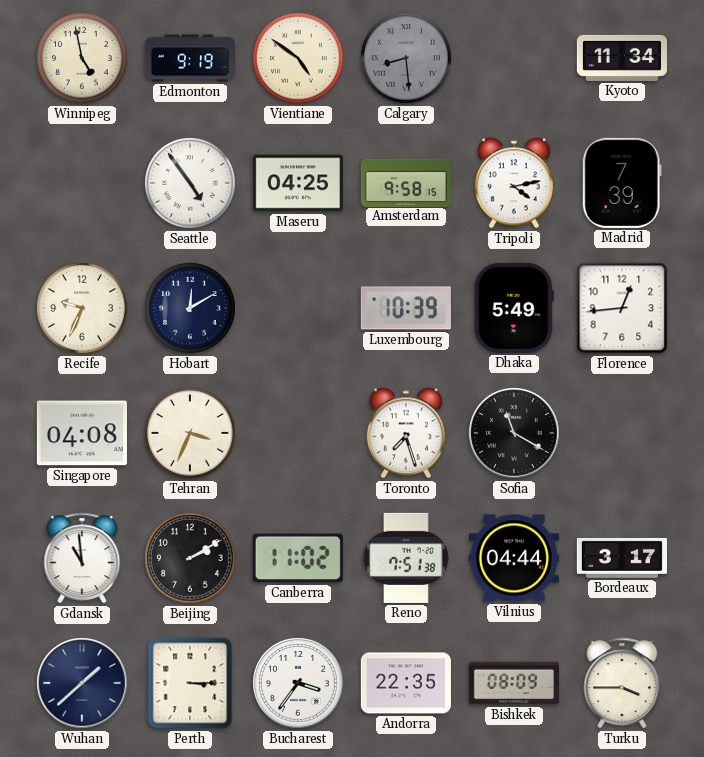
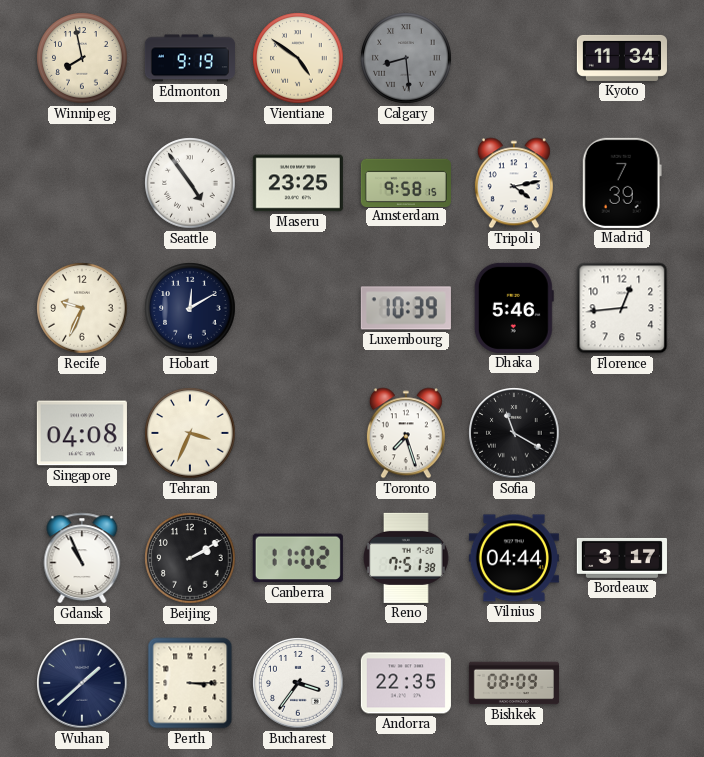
Winnipeg: 4:58 -> 7:58 (82, 58)
Maseru: 04:25 -> 23:25 (298, 183)
Dhaka: 5:49 -> 5:46 (514, 308)
Gdansk: 10:59 -> 10:56 (82, 558)
Turku: 3:45 -> none (622, 683)
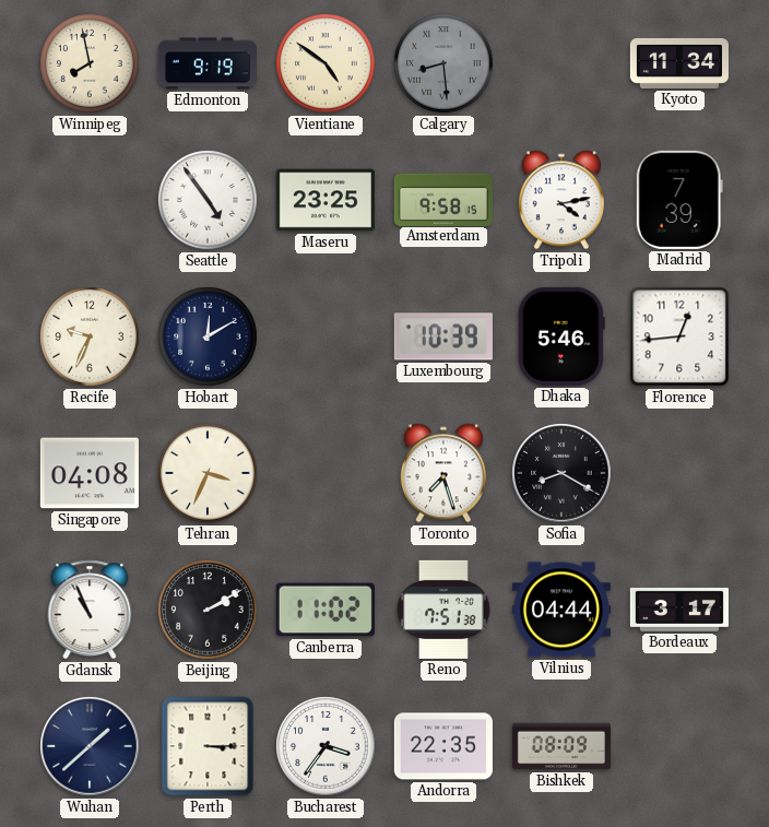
Sofia: 11:20 -> 8:20 (561, 473)
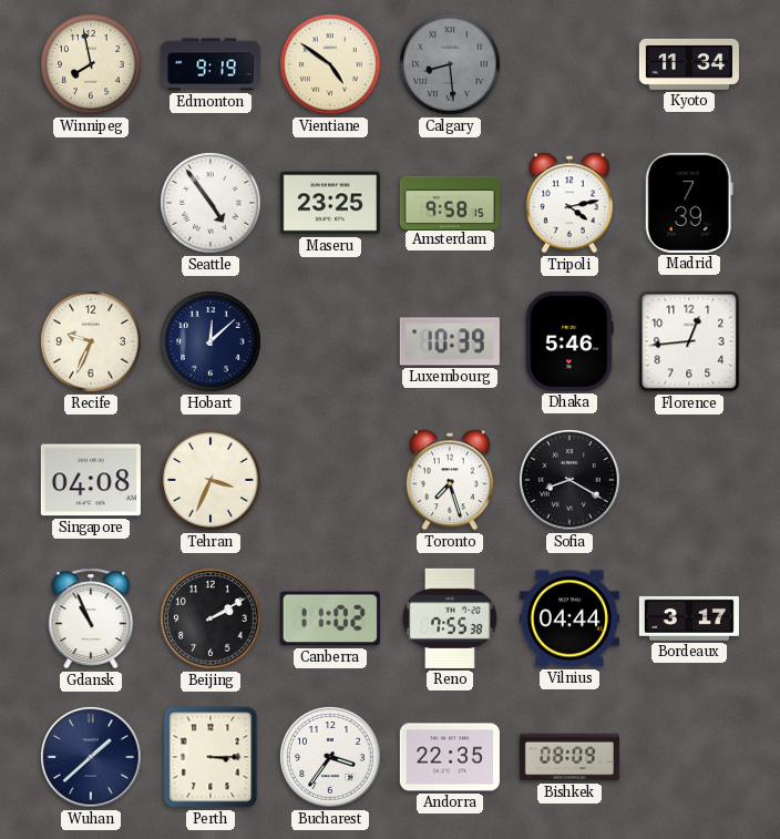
Hobart: 12:10 -> 12:08 (211, 341)
Reno: 7:51 -> 7:55 (450, 618)
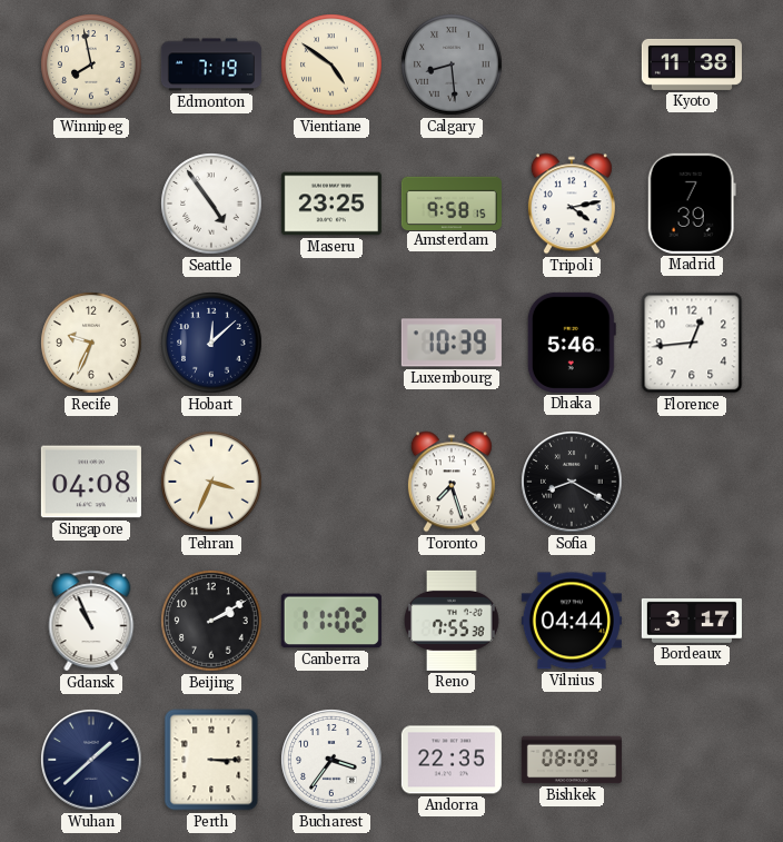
Edmonton: 9:19 -> 7:19 (211, 65)
Kyoto: 11:34 -> 11:38 (692, 65)
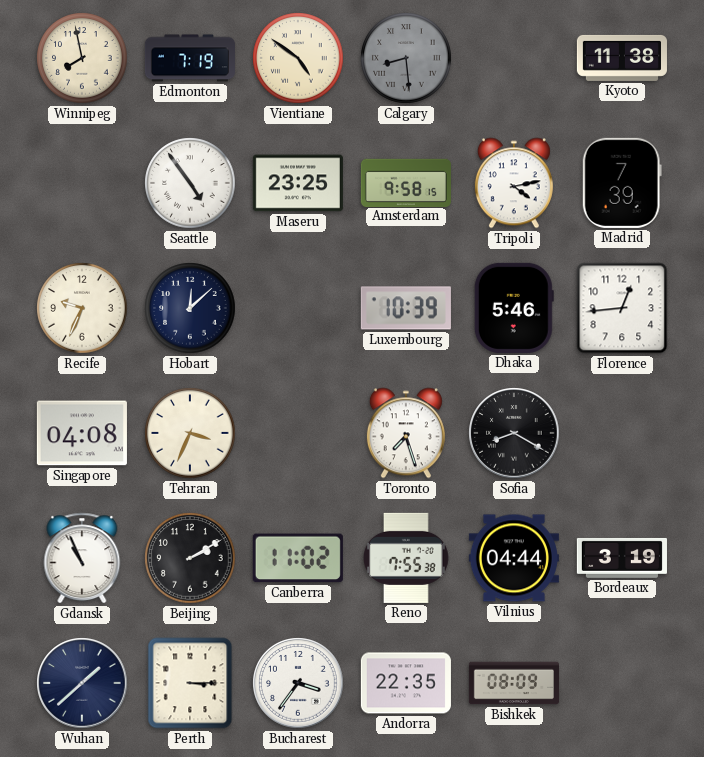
Bordeaux: 3:17 -> 3:19 (622, 558)
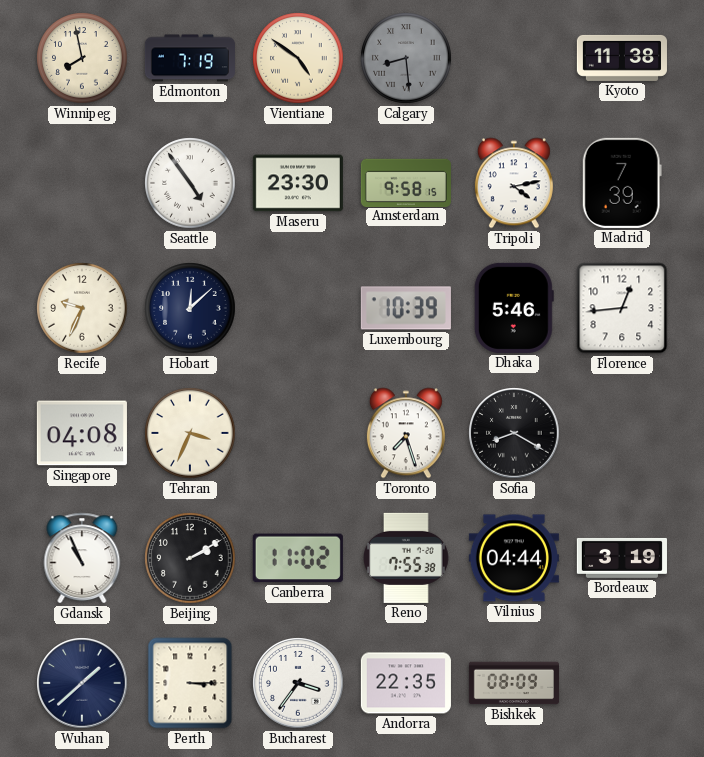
Maseru: 23:25 -> 23:30 (298, 183)
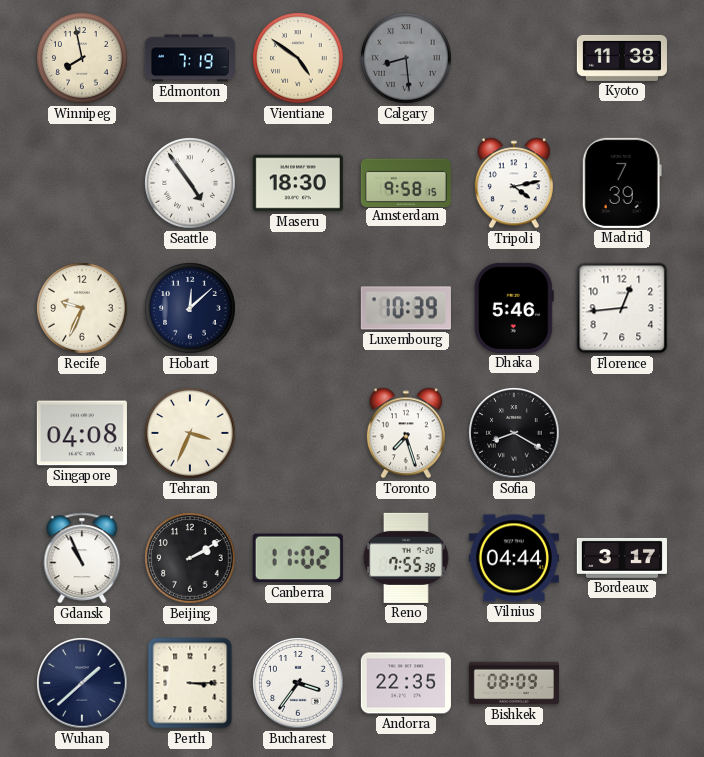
Maseru: 23:30 -> 18:30 (298, 183)
Bordeaux: 3:19 -> 3:17 (622, 558)
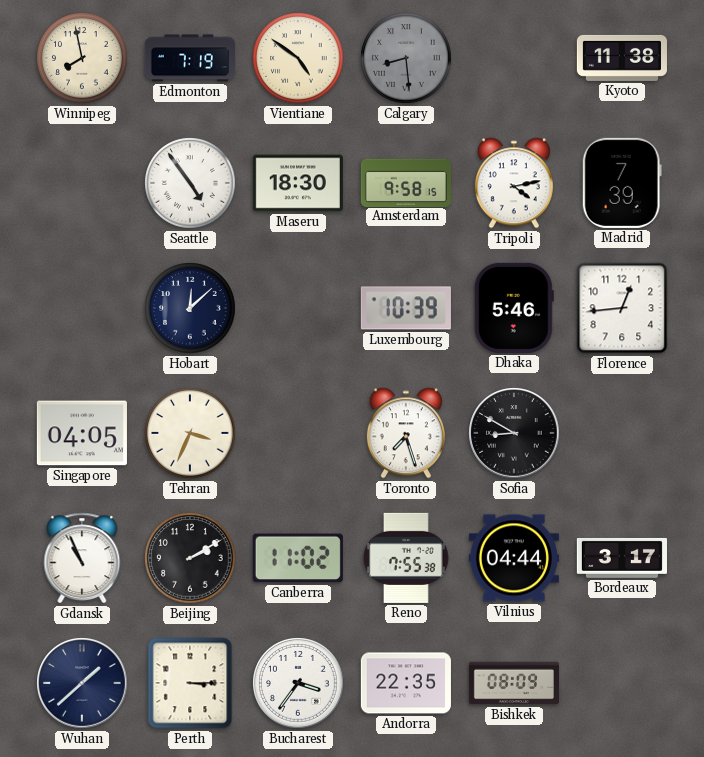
Recife: 9:34 -> none (82, 308)
Singapore: 04:08 -> 04:05 (82, 433)
Sofia: 8:20 -> 8:50 (514, 433)
